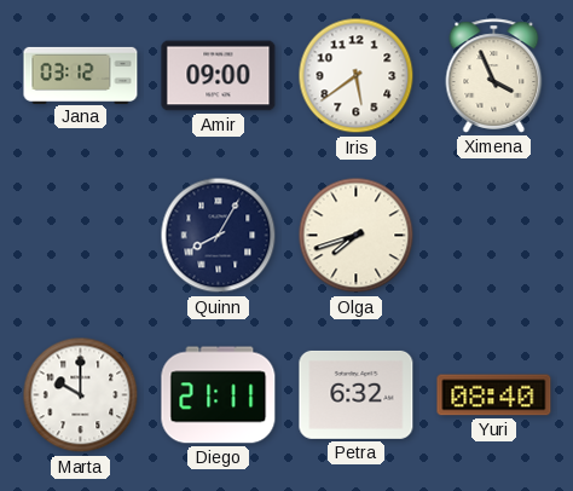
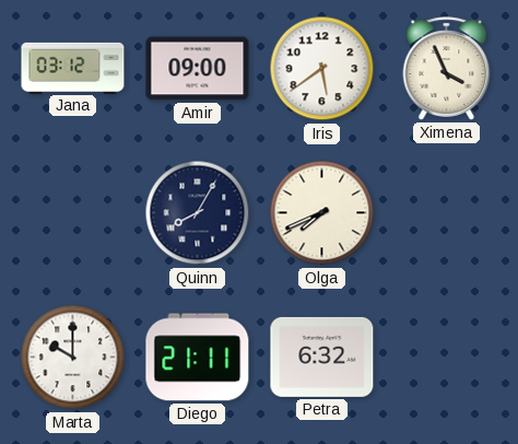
Olga: 7:42 -> 7:41 (322, 213)
Yuri: 08:40 -> none (494, 395)
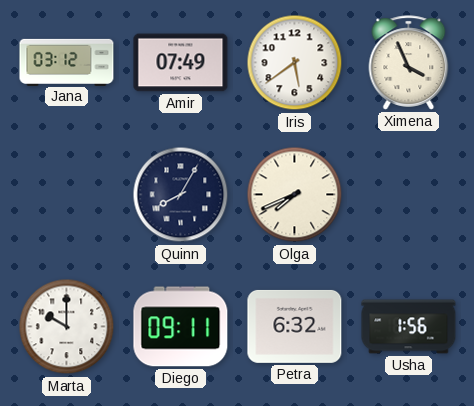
Amir: 09:00 -> 07:49 (181, 63)
Diego: 21:11 -> 09:11 (181, 327)
Usha: none -> 1:56 (409, 327)
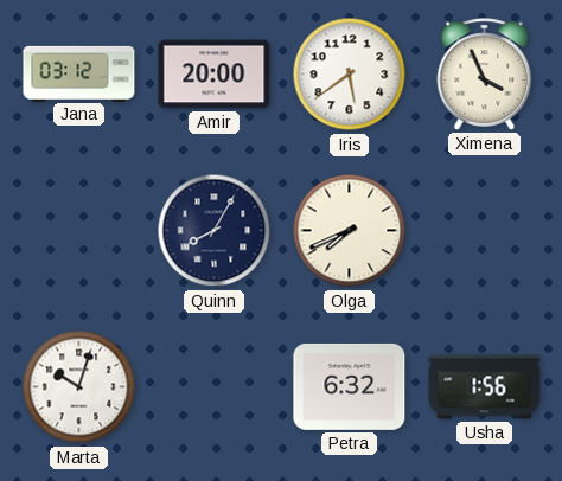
Amir: 07:49 -> 20:00 (215, 75)
Marta: 10:00 -> 10:03 (79, 387)
Diego: 09:11 -> none (181, 327)
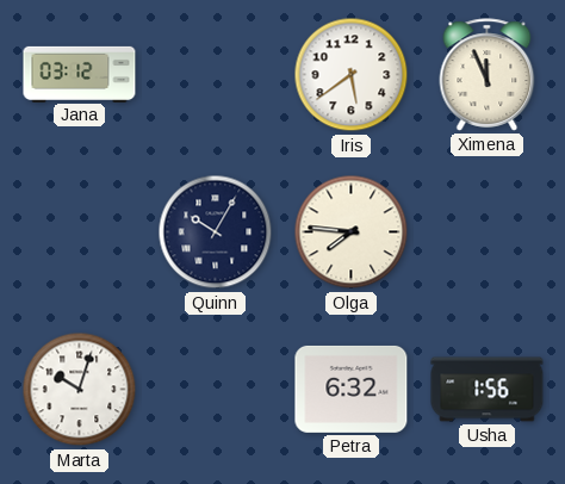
Amir: 20:00 -> none (215, 75)
Ximena: 3:56 -> 11:56 (488, 75)
Quinn: 8:05 -> 10:05 (216, 232)
Olga: 7:41 -> 7:46 (352, 232)
